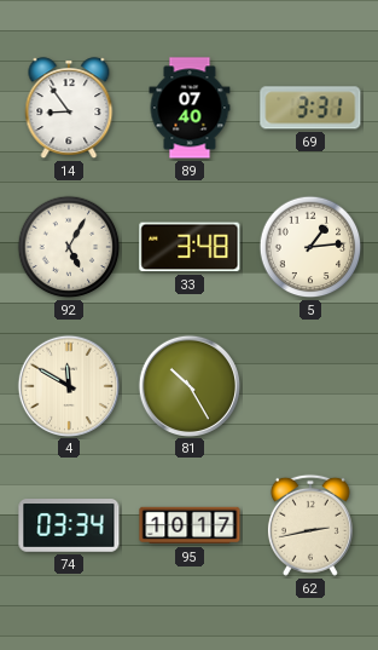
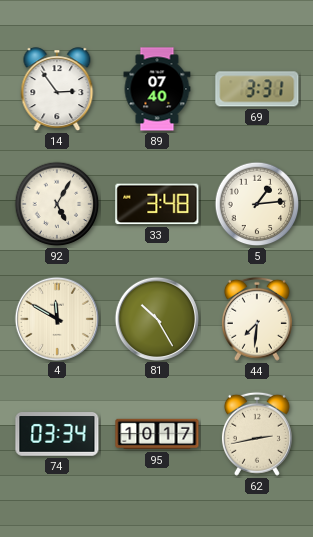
14: 8:54 -> 2:54 (57, 90)
44: none -> 7:31 (257, 319)
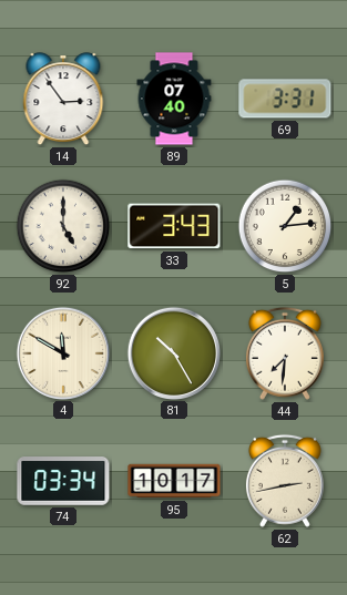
92: 5:05 -> 5:00 (63, 226)
33: 3:48 -> 3:43 (174, 226)
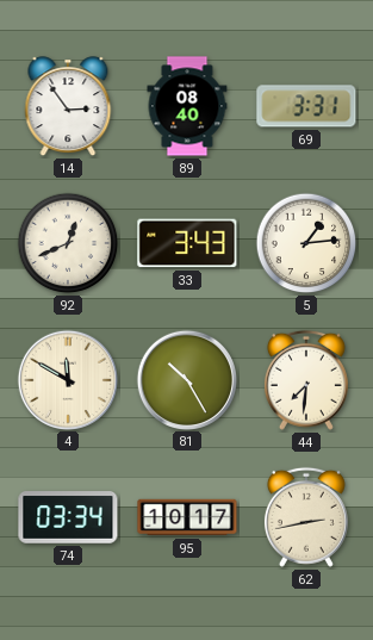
89: 07:40 -> 08:40 (187, 106)
92: 5:00 -> 12:41 (68, 243)
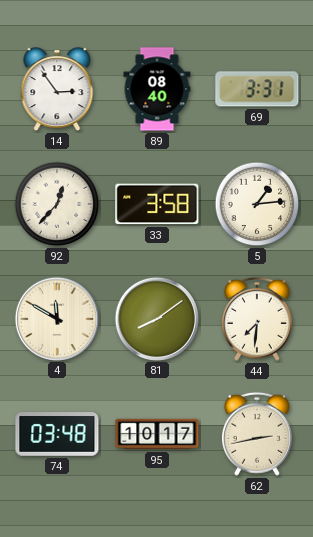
92: 12:41 -> 12:37 (57, 204)
33: 3:43 -> 3:58 (157, 204)
81: 10:25 -> 8:09 (156, 318)
74: 03:34 -> 03:48 (57, 434)
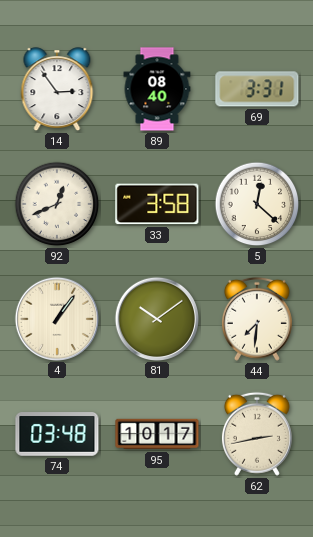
92: 12:37 -> 12:41 (57, 204)
5: 1:14 -> 12:22 (257, 204)
4: 11:50 -> 1:06 (56, 318)
81: 8:09 -> 10:09 (156, 318)
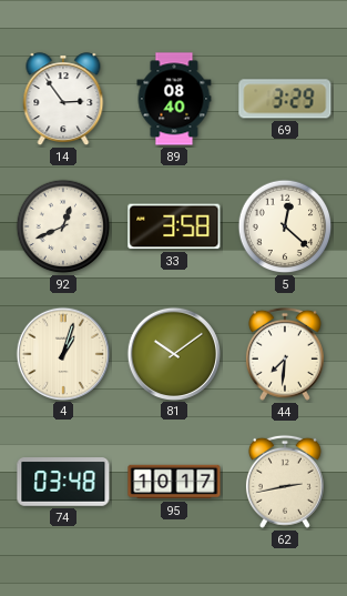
69: 3:31 -> 3:29 (285, 99)
4: 1:06 -> 1:03 (62, 353)
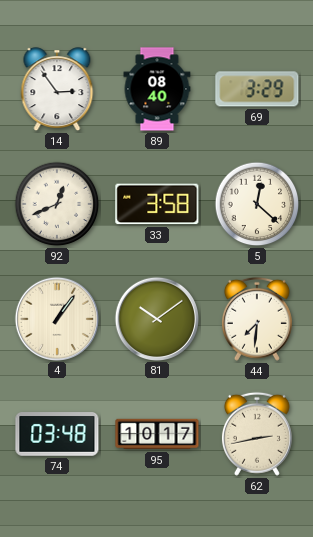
4: 1:03 -> 1:06 (56, 318)
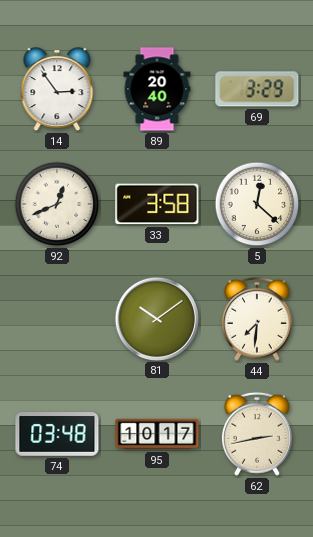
89: 08:40 -> 20:40 (157, 89)
4: 1:06 -> none (56, 318)
